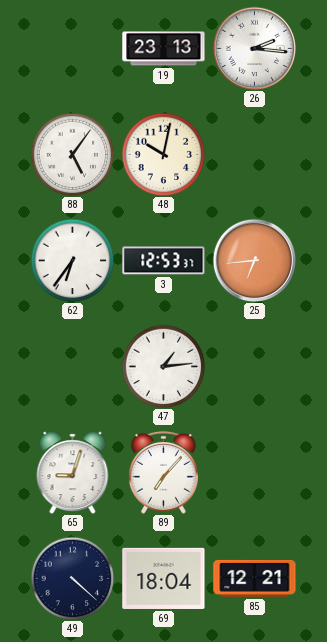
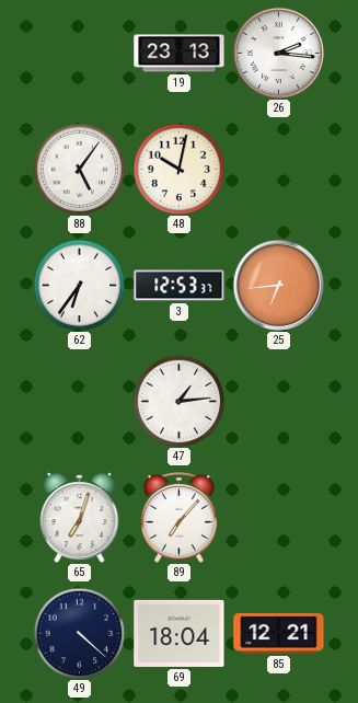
65: 9:03 -> 7:03 (80, 518)
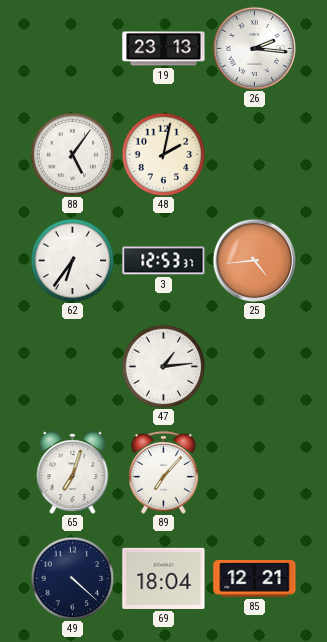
48: 10:02 -> 2:02 (163, 154)
25: 6:44 -> 4:44 (254, 260)
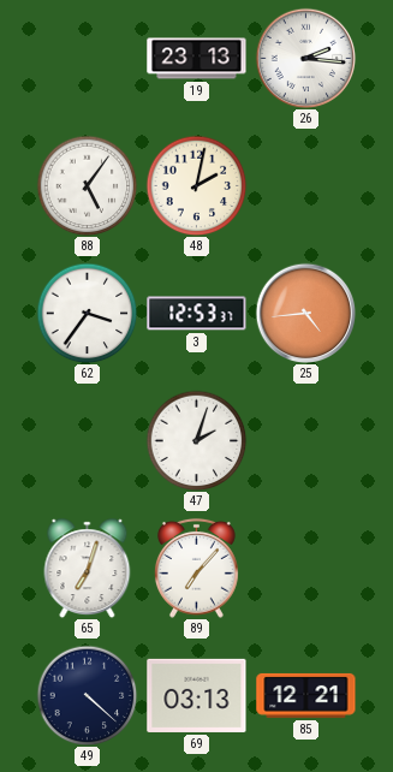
62: 6:36 -> 3:36 (87, 313)
47: 1:14 -> 2:03 (196, 440)
69: 18:04 -> 03:13 (197, 695)
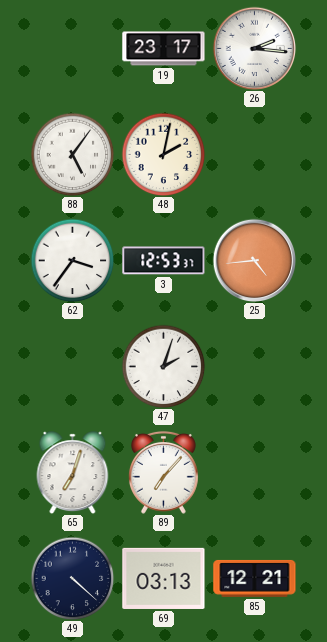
19: 23:13 -> 23:17 (164, 49)
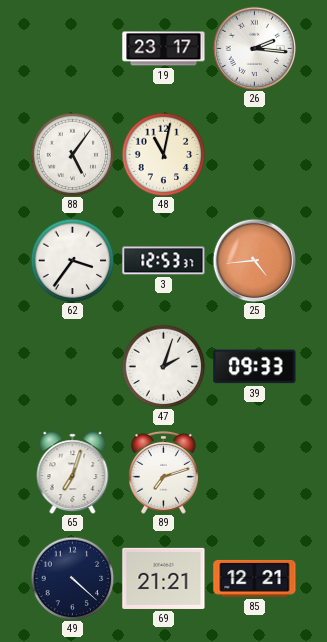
48: 2:02 -> 11:02 (163, 154)
39: none -> 09:33 (255, 367)
89: 7:07 -> 7:12 (163, 472)
69: 03:13 -> 21:21 (164, 578)
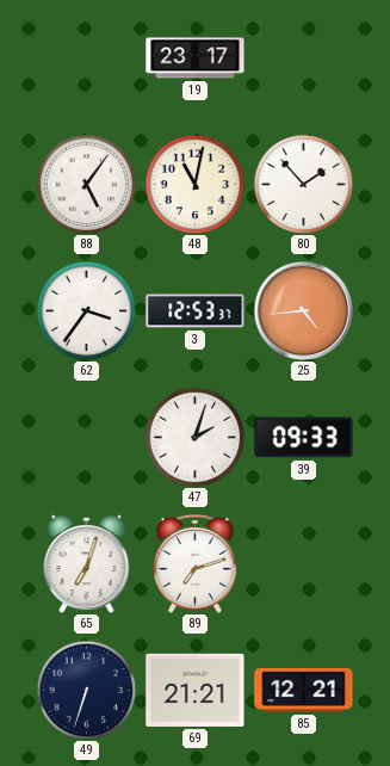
26: 2:16 -> none (254, 48)
80: none -> 1:53 (303, 184)
49: 4:22 -> 6:33 (86, 690)
